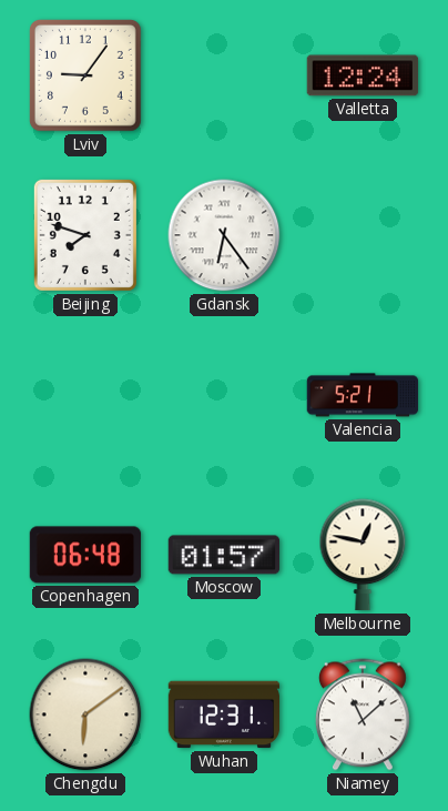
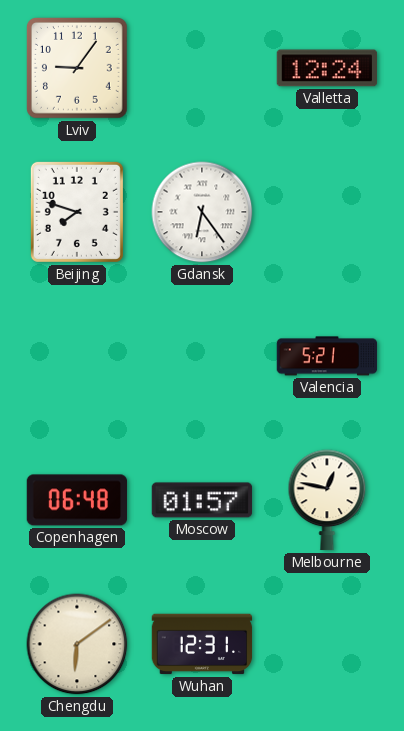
Niamey: 11:08 -> none (363, 714)
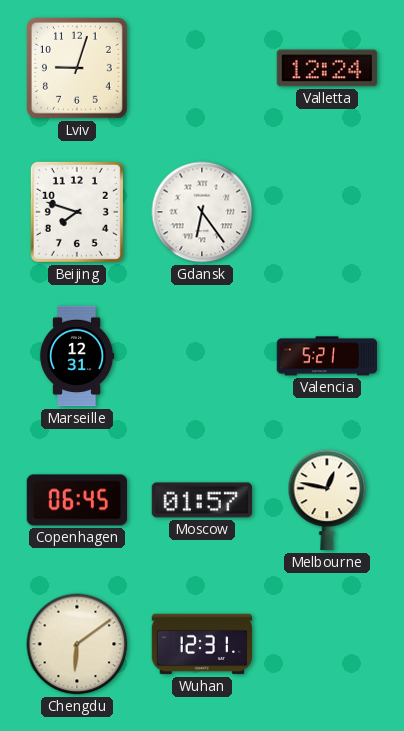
Lviv: 9:06 -> 9:03 (78, 69)
Marseille: none -> 12:31 (77, 356)
Copenhagen: 06:48 -> 06:45 (77, 500)
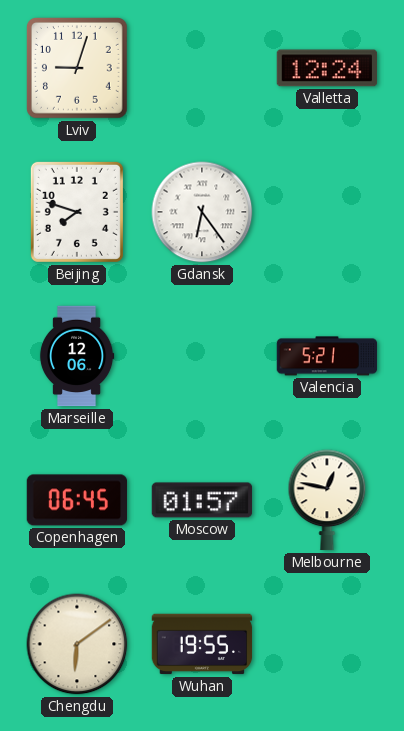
Marseille: 12:31 -> 12:06 (77, 356)
Wuhan: 12:31 -> 19:55 (202, 644)
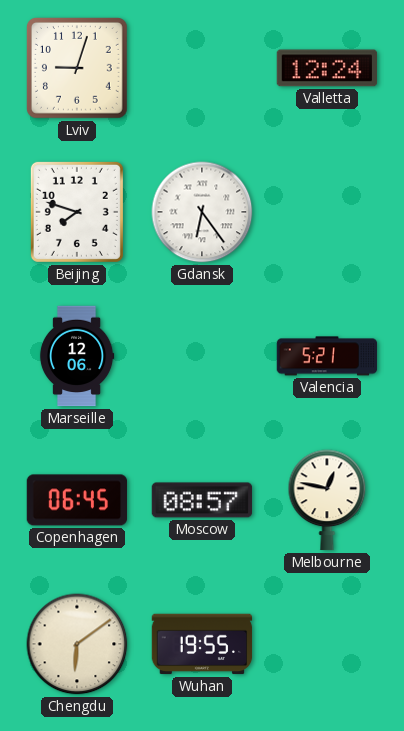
Moscow: 01:57 -> 08:57 (202, 500)
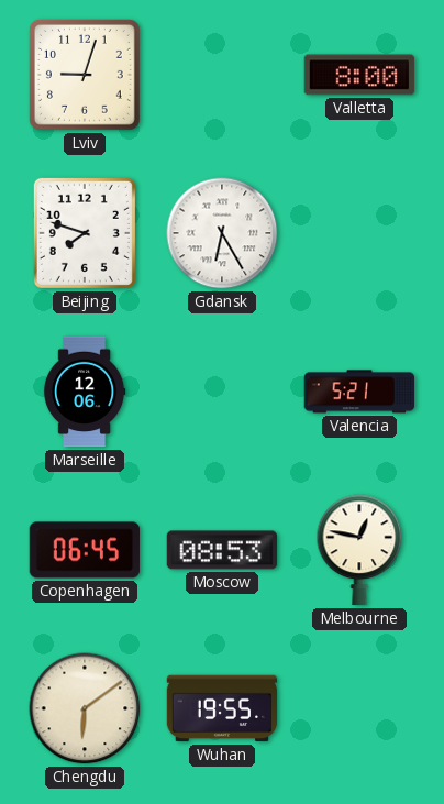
Valletta: 12:24 -> 8:00 (359, 75)
Gdansk: 6:24 -> 6:25 (222, 233)
Moscow: 08:57 -> 08:53 (222, 550)
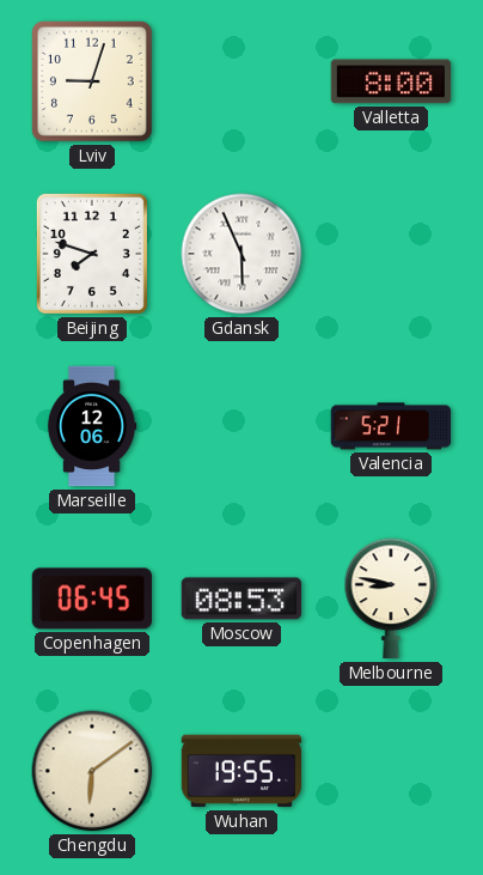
Gdansk: 6:25 -> 5:56 (241, 254)
Melbourne: 12:47 -> 8:47 (391, 598)
